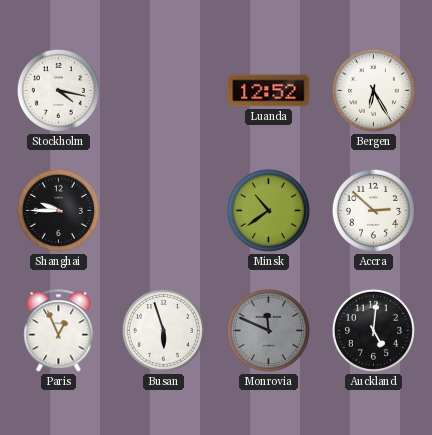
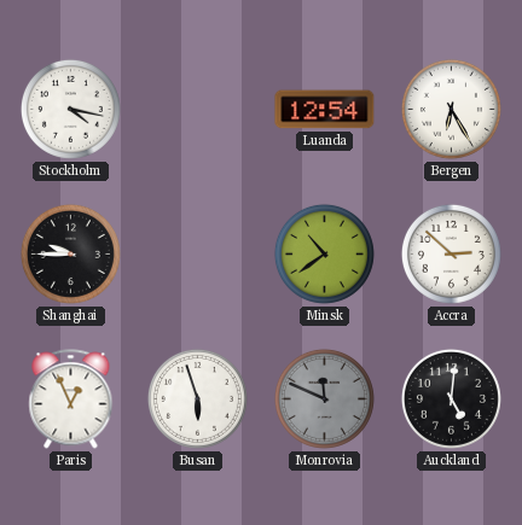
Luanda: 12:52 -> 12:54 (325, 110)
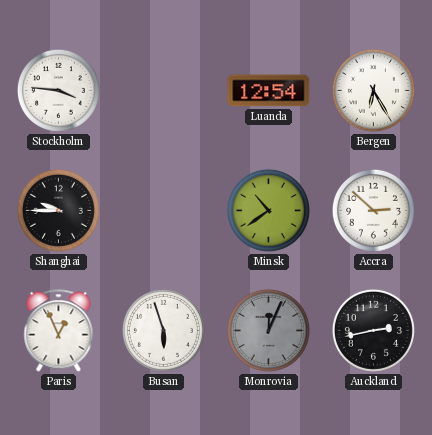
Stockholm: 4:17 -> 3:46 (58, 90)
Monrovia: 11:49 -> 12:04 (268, 330)
Auckland: 5:01 -> 2:43 (373, 330)
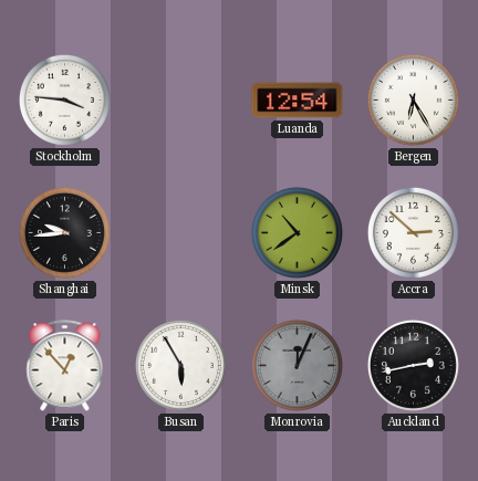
Shanghai: 9:45 -> 9:44 (64, 232)
Paris: 12:56 -> 12:53 (65, 366)
Busan: 5:57 -> 5:55 (180, 365)
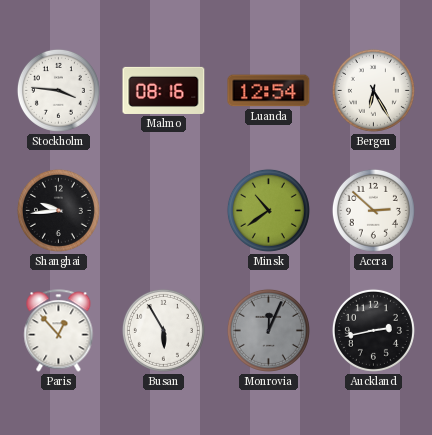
Malmo: none -> 08:16 (164, 90)
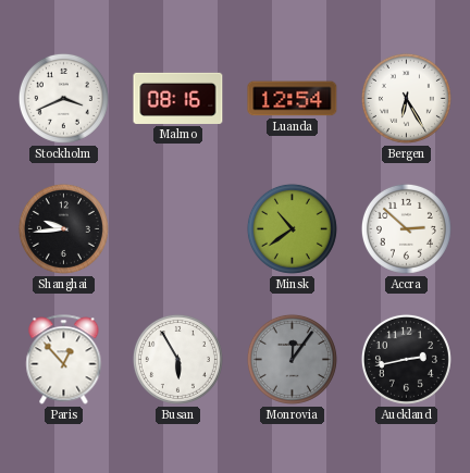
Stockholm: 3:46 -> 3:41 (63, 98)
Monrovia: 12:04 -> 12:06 (292, 359)
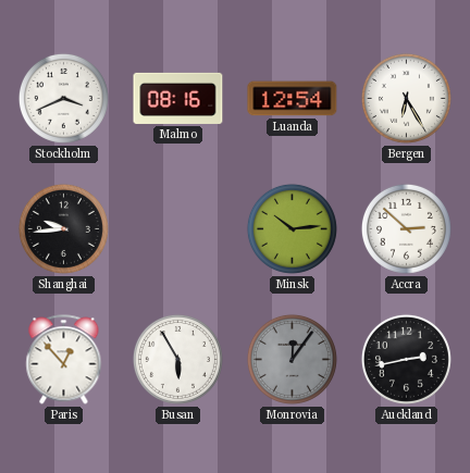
Minsk: 10:39 -> 10:14 (292, 228)
